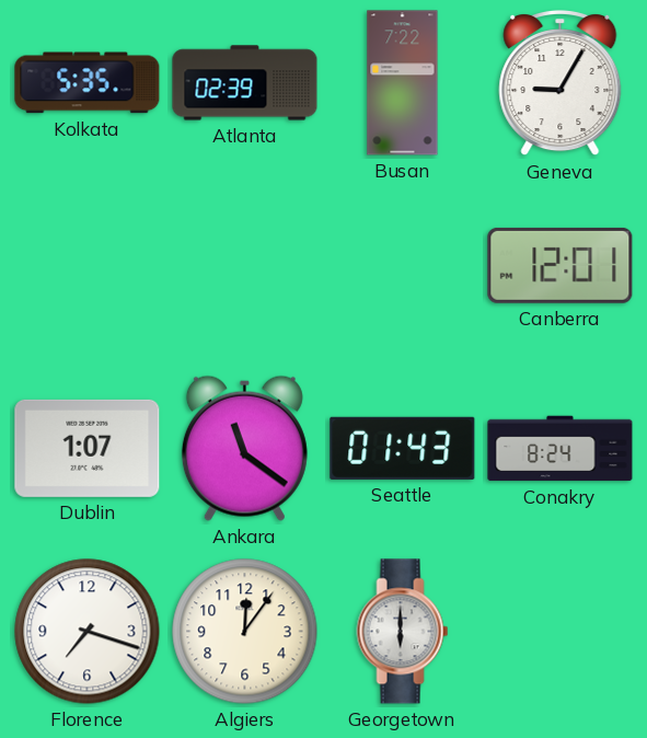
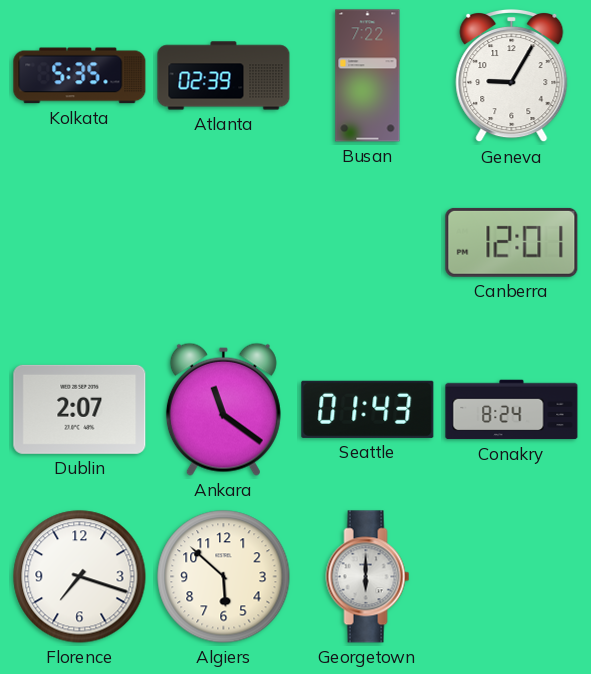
Dublin: 1:07 -> 2:07 (80, 409)
Algiers: 12:06 -> 5:52 (224, 577)
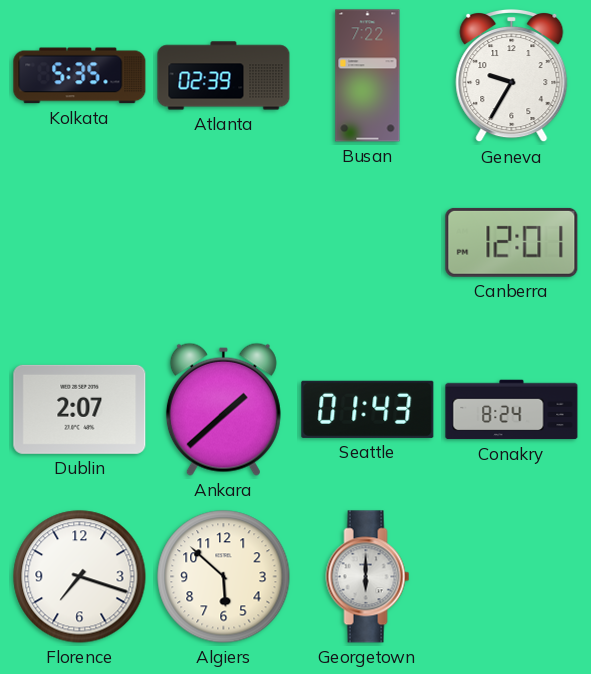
Geneva: 9:05 -> 9:35 (512, 76)
Ankara: 11:21 -> 1:38 (223, 409)
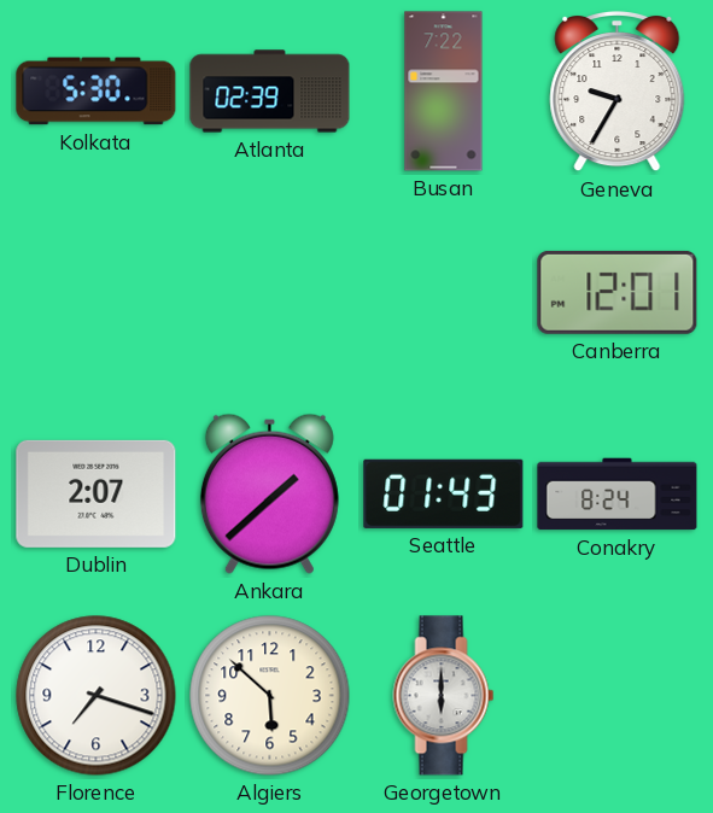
Kolkata: 5:35 -> 5:30 (97, 92)
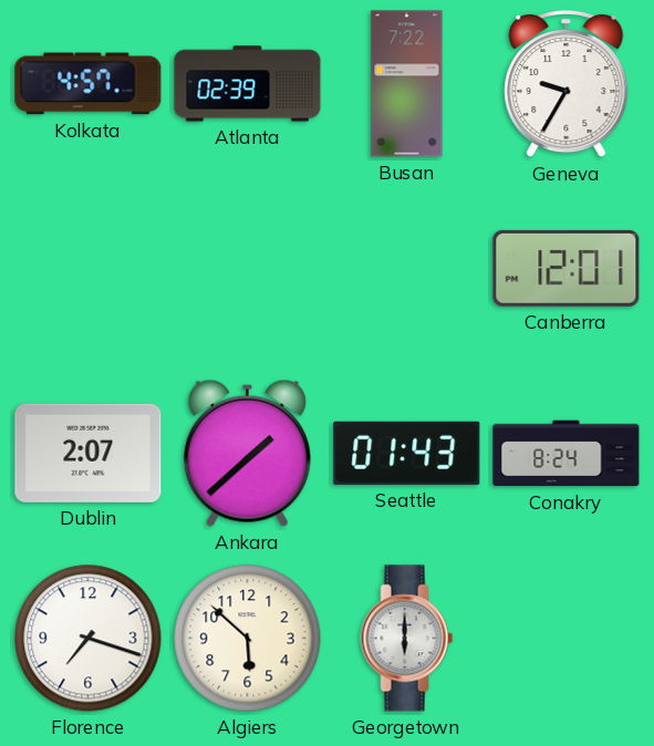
Kolkata: 5:30 -> 4:57 (89, 84)
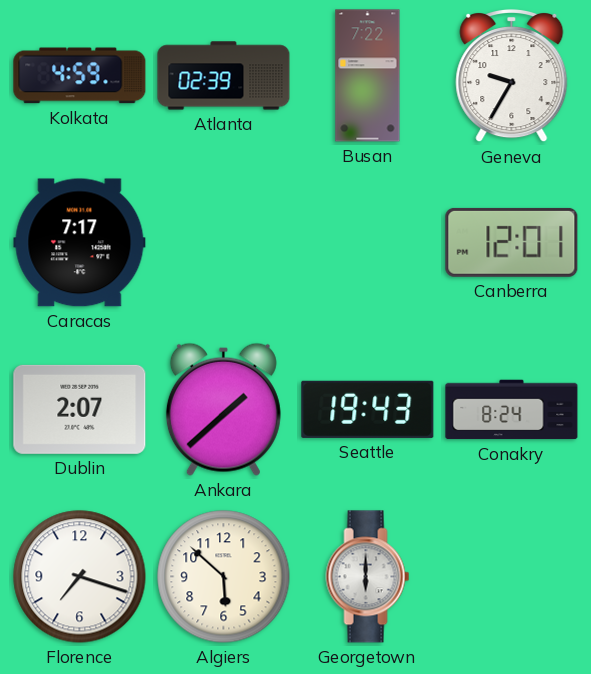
Kolkata: 4:57 -> 4:59 (80, 76)
Caracas: none -> 7:17 (80, 243)
Seattle: 01:43 -> 19:43 (368, 409)
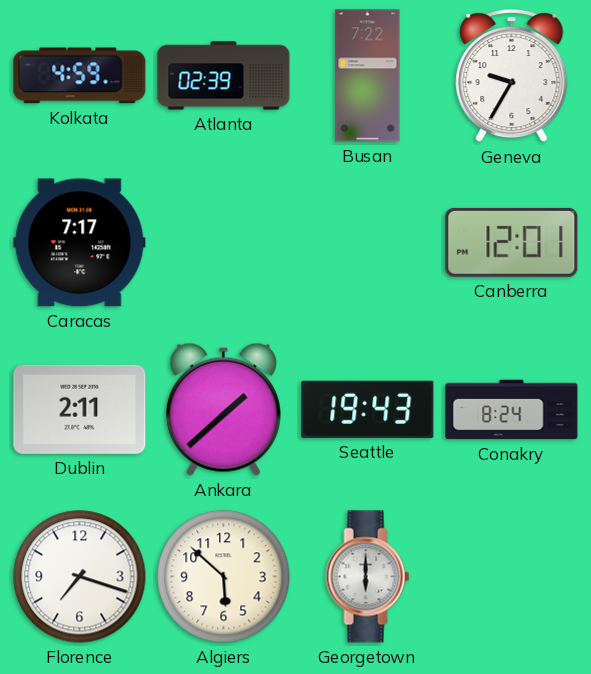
Dublin: 2:07 -> 2:11 (80, 409)
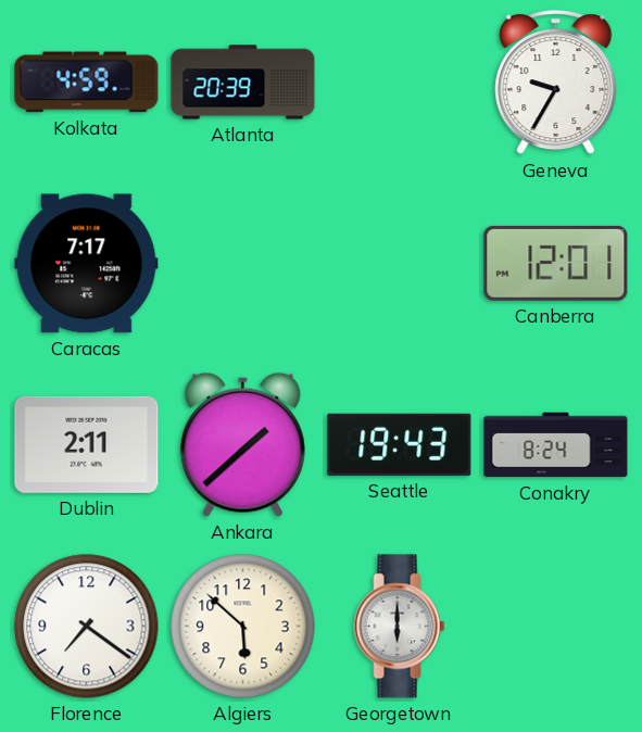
Atlanta: 02:39 -> 20:39 (243, 83)
Busan: 7:22 -> none (368, 76)
Florence: 7:18 -> 7:21 (87, 627)
